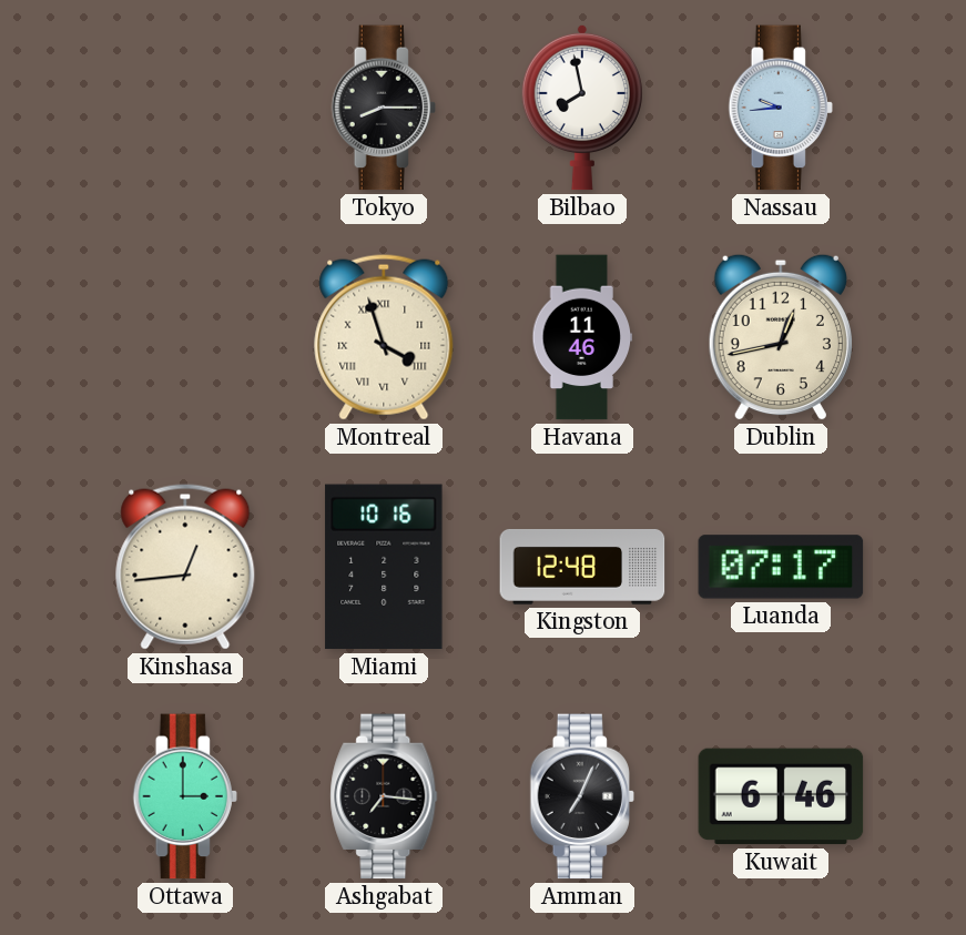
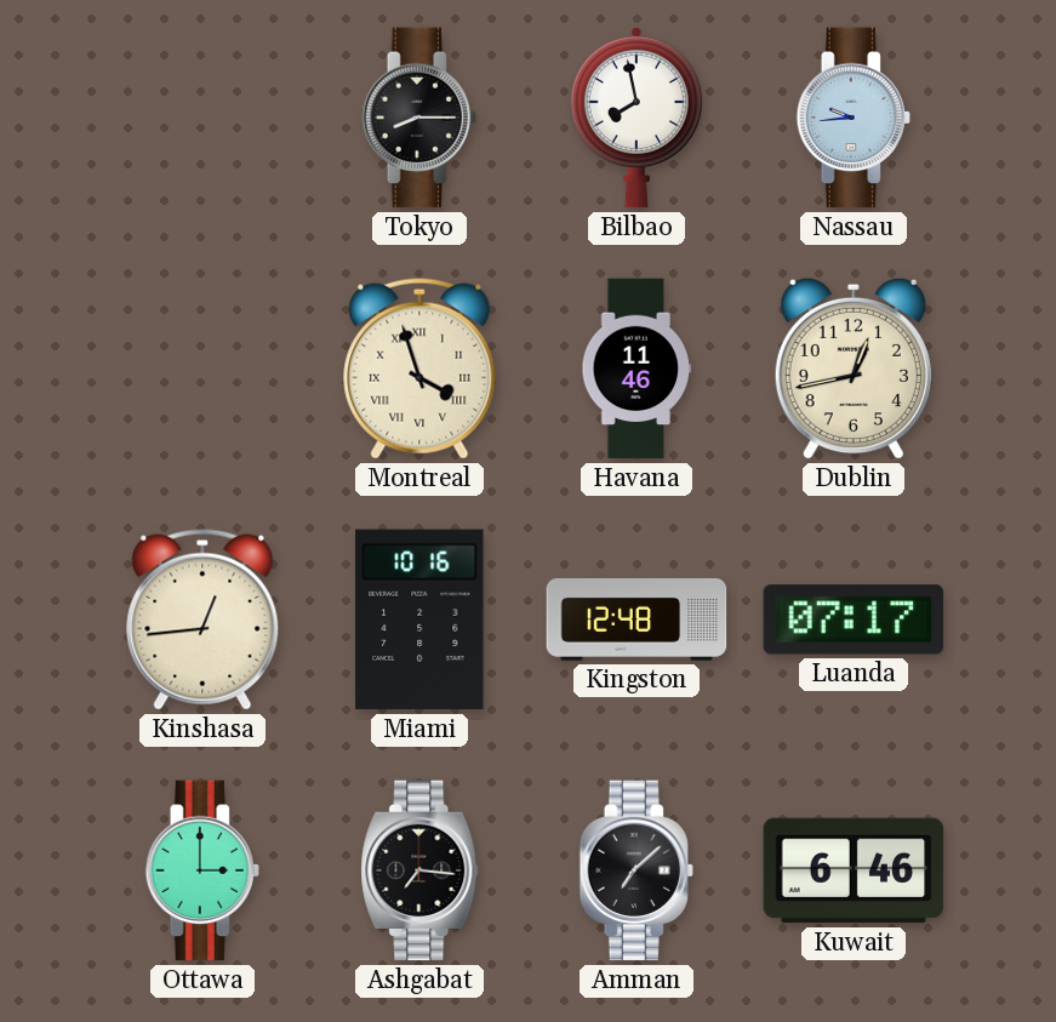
Amman: 7:04 -> 7:08 (635, 870)
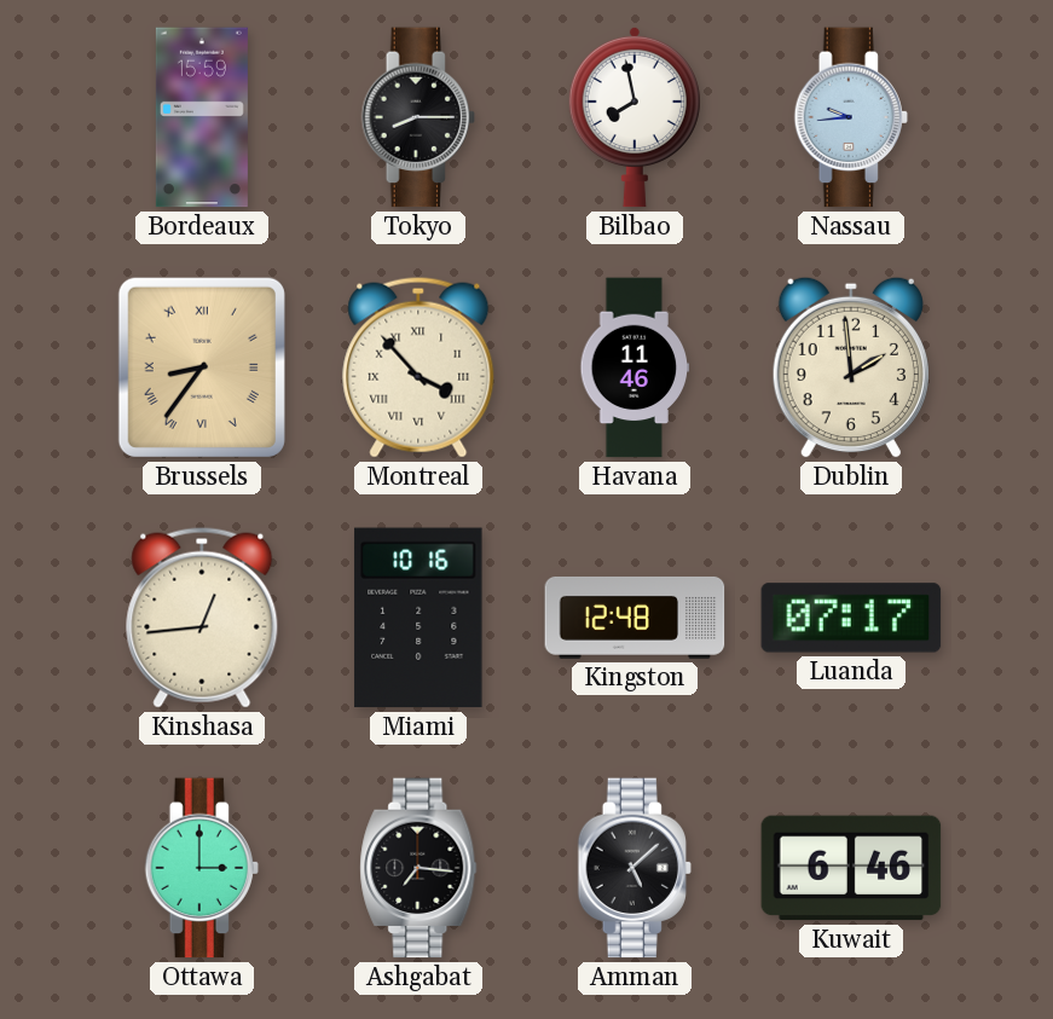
Bordeaux: none -> 15:59 (202, 117)
Brussels: none -> 8:36 (202, 367)
Montreal: 3:57 -> 3:53 (418, 367)
Dublin: 12:43 -> 1:59 (851, 367)
Amman: 7:08 -> 5:08 (633, 868)
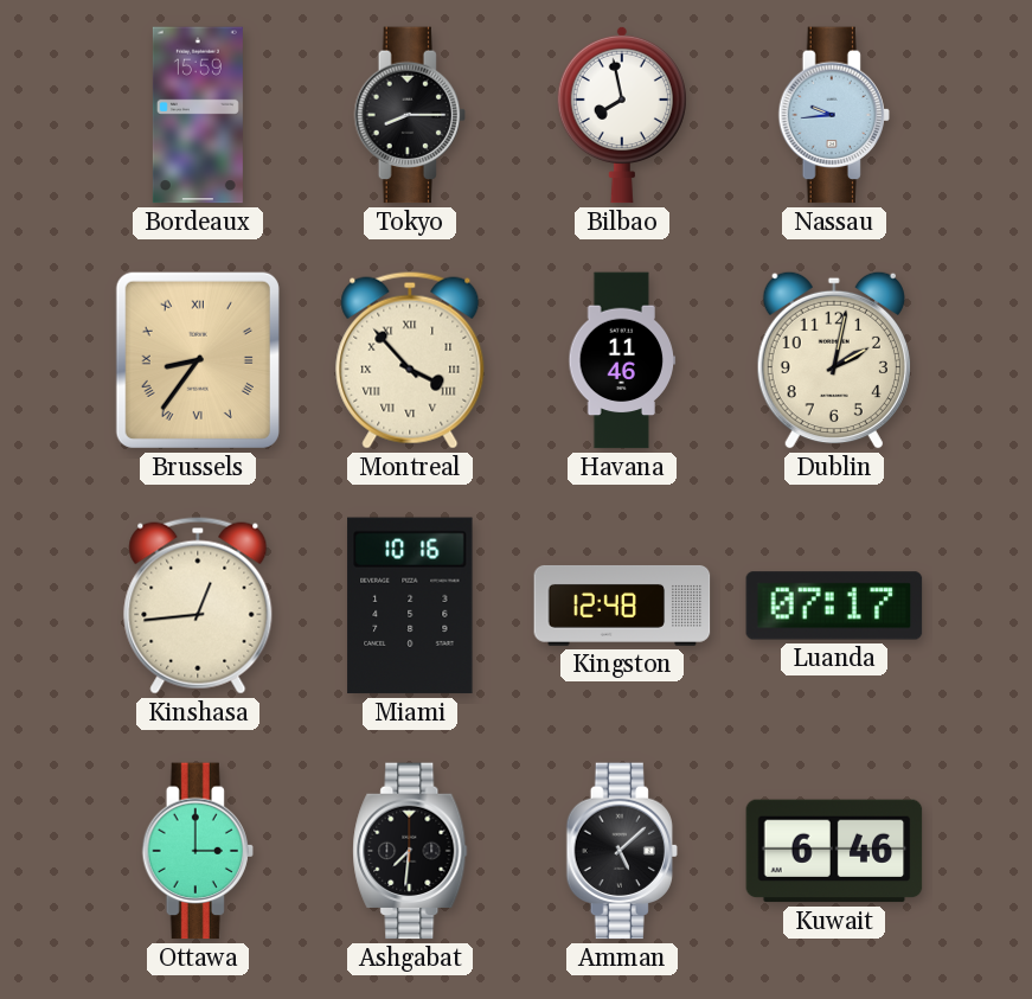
Dublin: 1:59 -> 2:02 (834, 360)
Ashgabat: 7:16 -> 7:31 (410, 851)
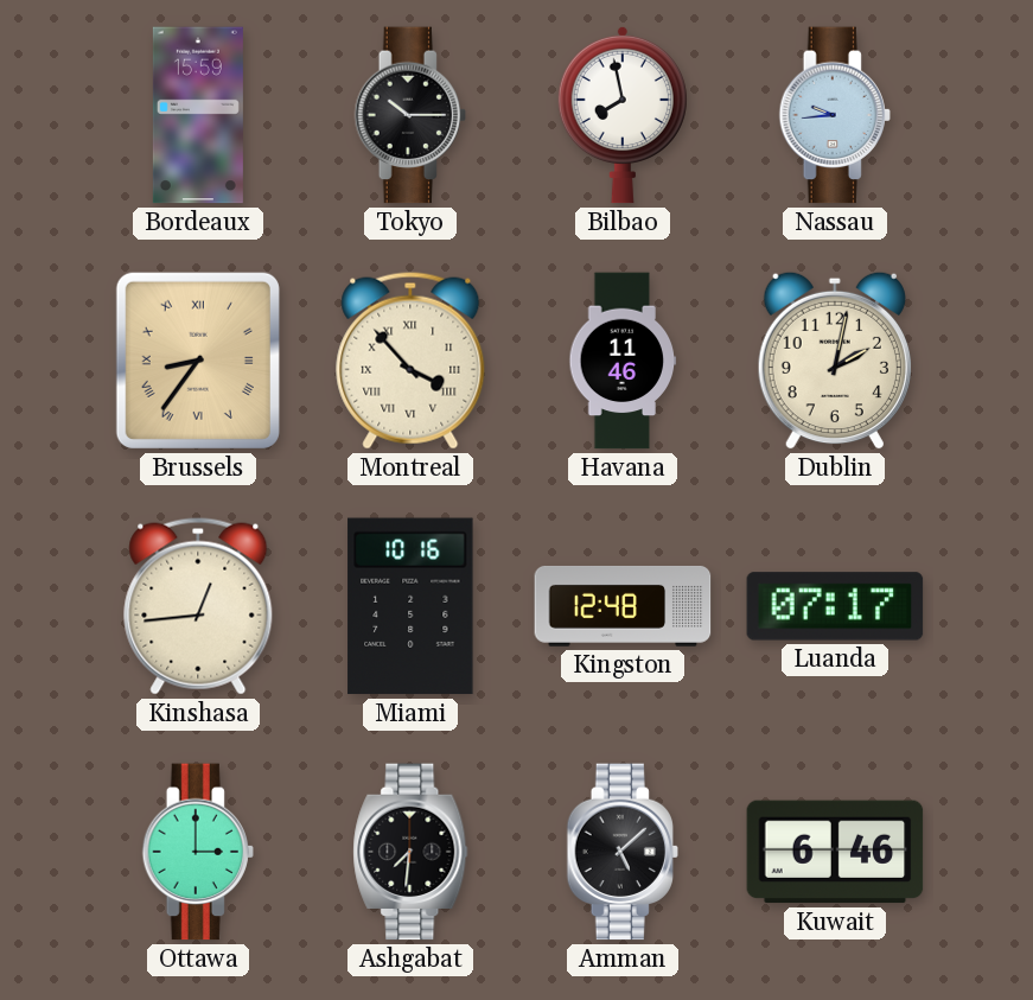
Tokyo: 8:15 -> 10:15 (409, 115)
